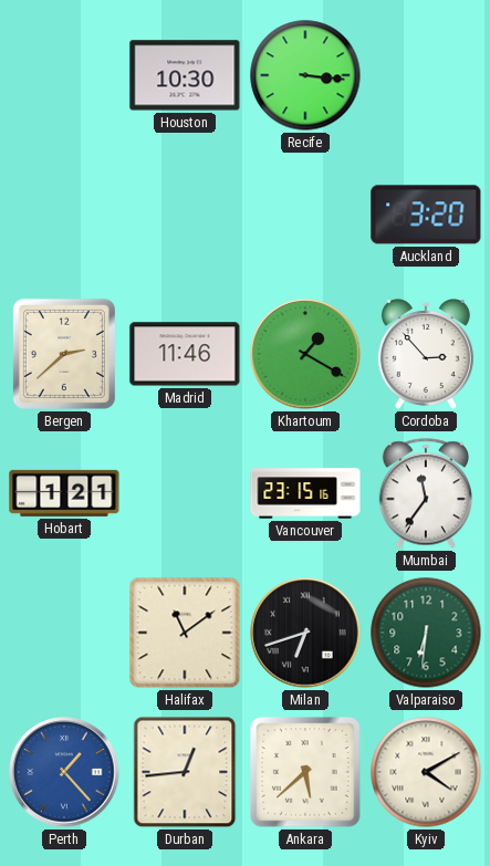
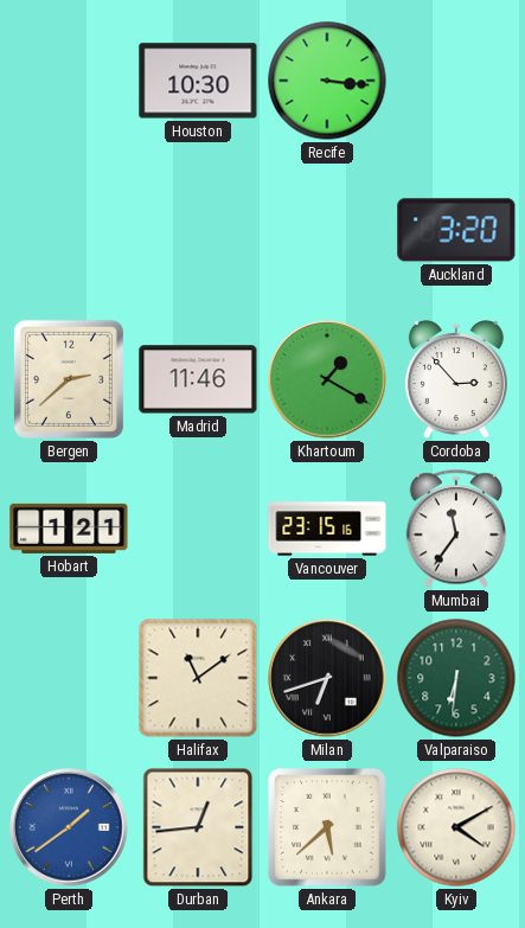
Perth: 1:23 -> 1:39 (69, 827)
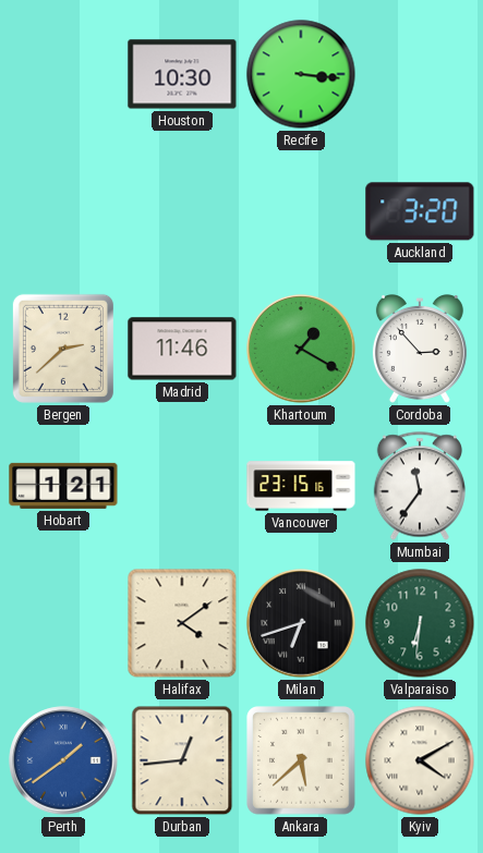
Halifax: 11:09 -> 4:09 (182, 623)
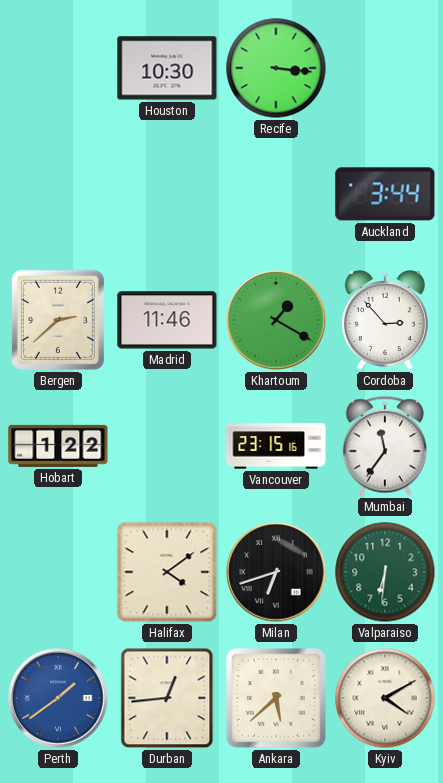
Auckland: 3:20 -> 3:44 (385, 194)
Hobart: 1:21 -> 1:22 (58, 446)
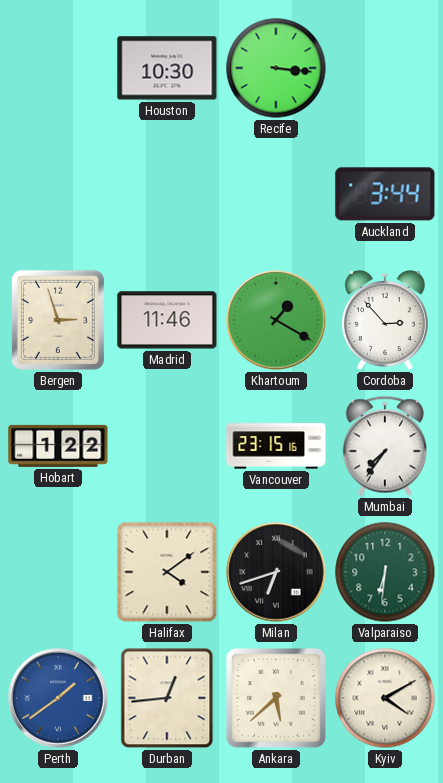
Bergen: 2:38 -> 2:57 (58, 320)
Mumbai: 11:36 -> 7:36 (385, 446)
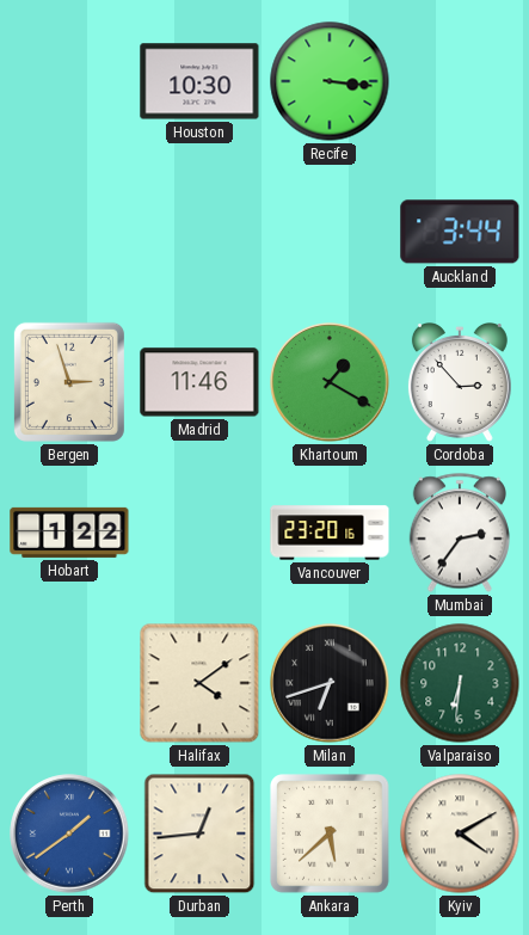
Vancouver: 23:15 -> 23:20 (330, 533)
Mumbai: 7:36 -> 2:36 (460, 533)
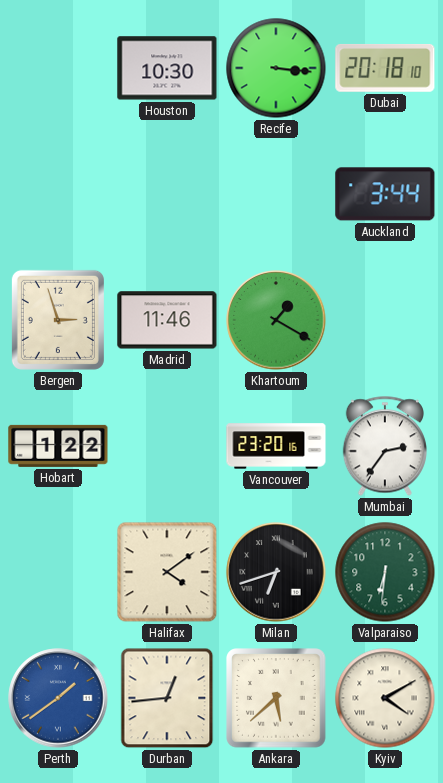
Dubai: none -> 20:18 (385, 68)
Cordoba: 2:53 -> none (460, 383)
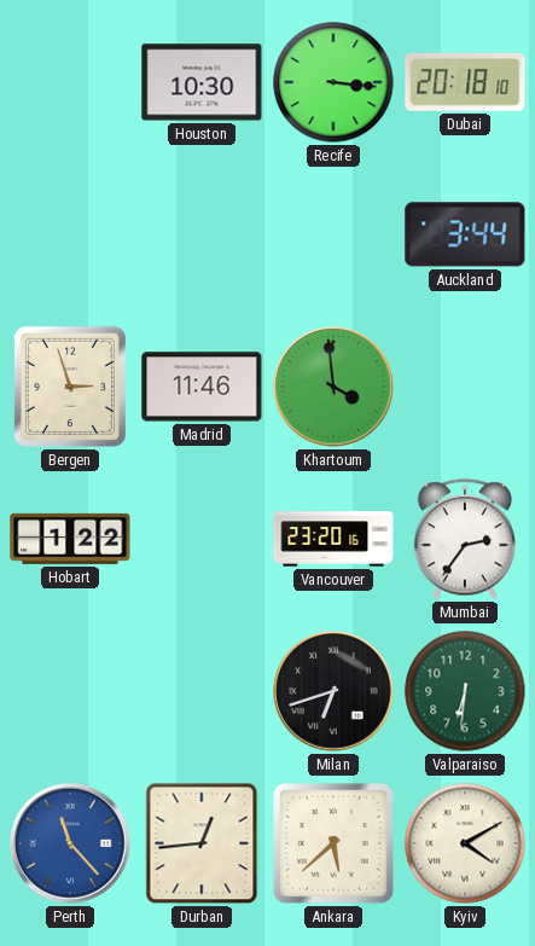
Khartoum: 1:20 -> 3:59 (333, 387)
Halifax: 4:09 -> none (167, 572)
Perth: 1:39 -> 11:23 (70, 843)
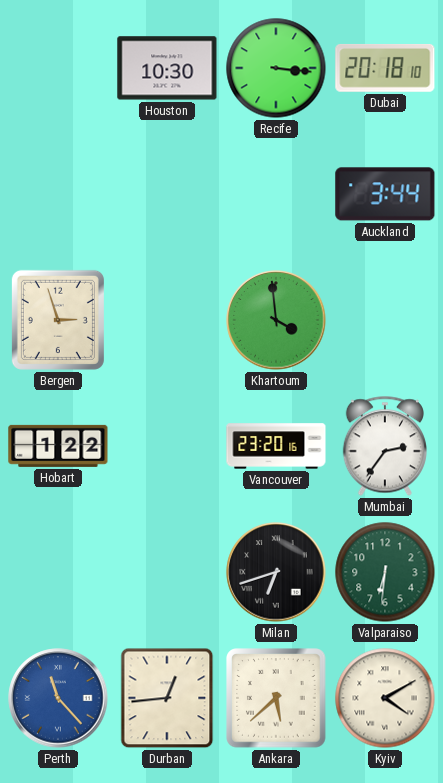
Madrid: 11:46 -> none (202, 387)
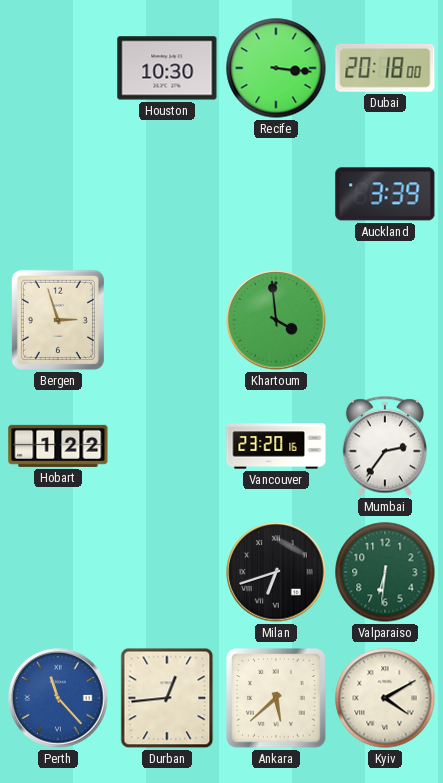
Dubai: 20:18:10 -> 20:18:00 (385, 68)
Auckland: 3:44 -> 3:39 (385, 194)
